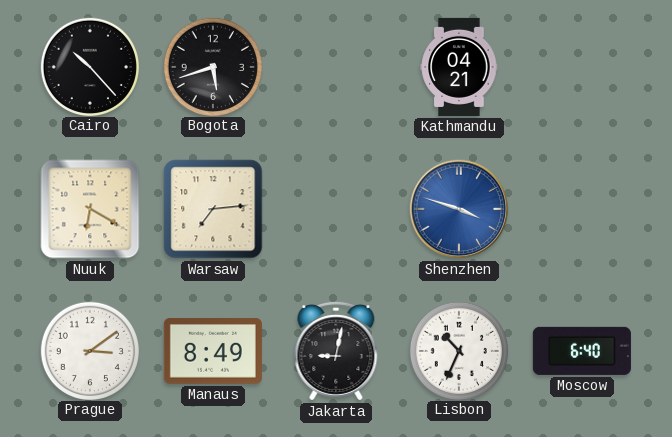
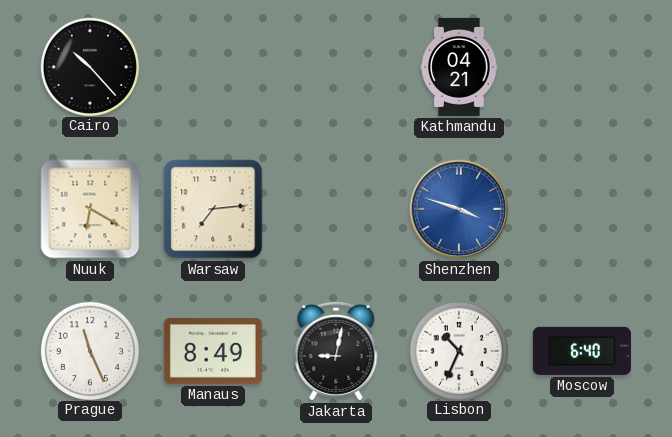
Bogota: 5:42 -> none (212, 66)
Prague: 3:09 -> 11:26 (89, 350)
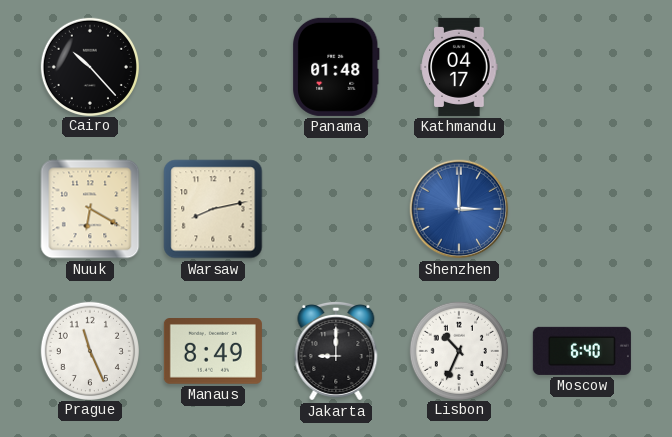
Panama: none -> 01:48 (336, 67)
Kathmandu: 04:21 -> 04:17 (459, 67)
Warsaw: 7:14 -> 8:13 (213, 209)
Shenzhen: 3:48 -> 3:00 (459, 209)
Jakarta: 9:02 -> 9:00 (336, 351)
